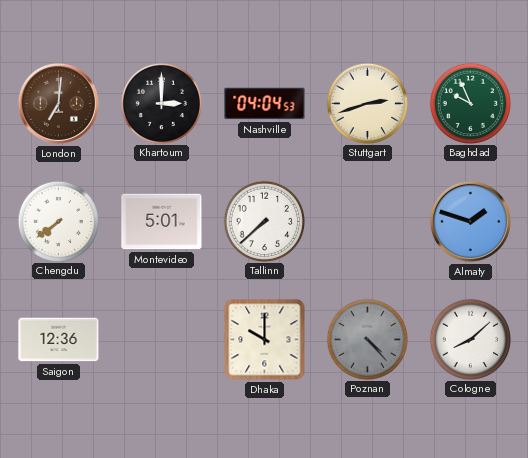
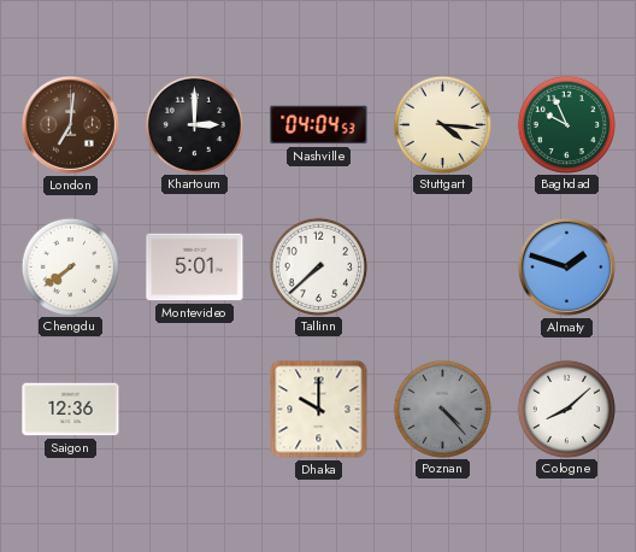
Stuttgart: 2:42 -> 4:16 (442, 124)
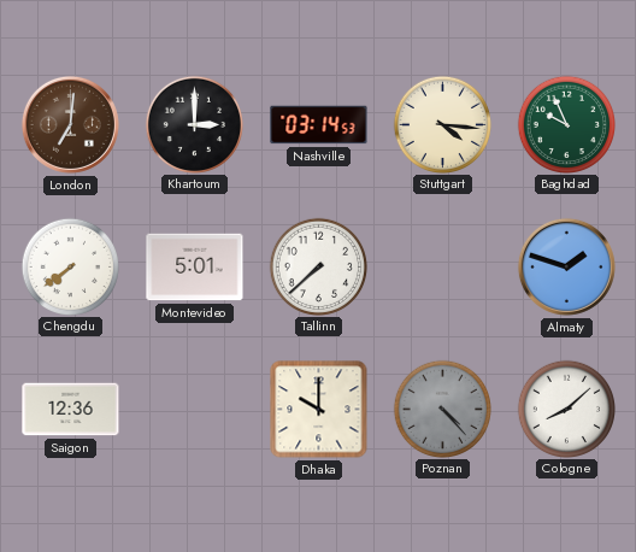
Nashville: 04:04 -> 03:14 (319, 125)
